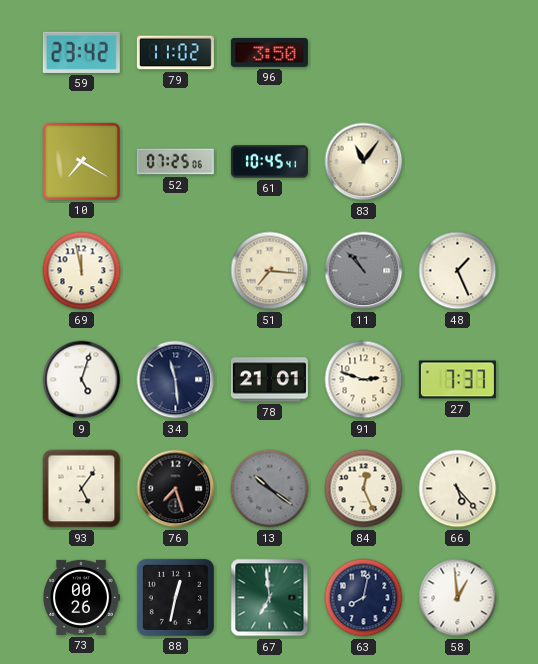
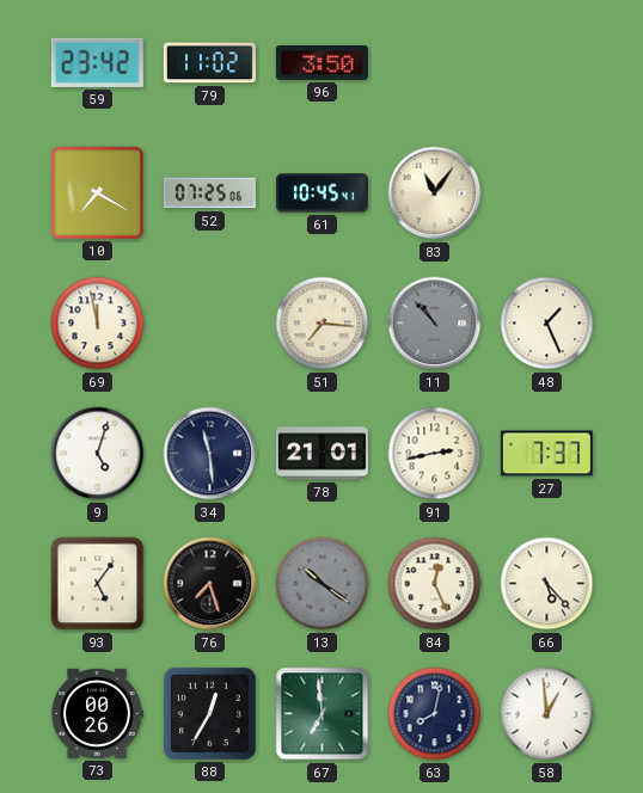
91: 2:48 -> 2:43 (435, 454)
88: 12:32 -> 12:35 (209, 713)
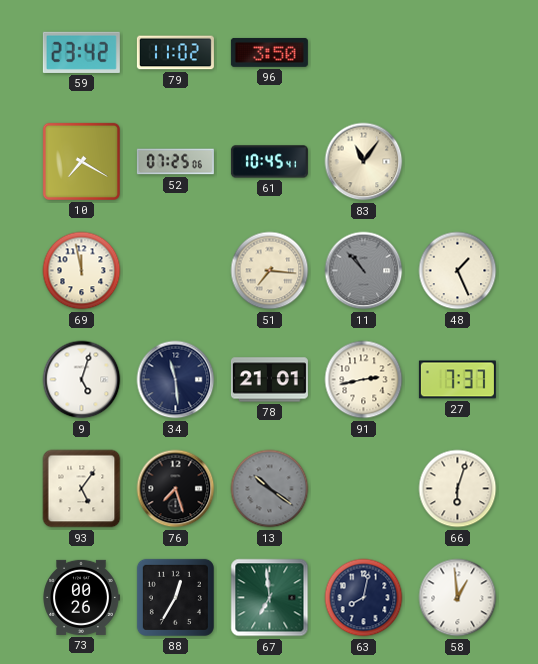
84: 12:26 -> none (435, 584)
66: 5:23 -> 6:03 (458, 489)
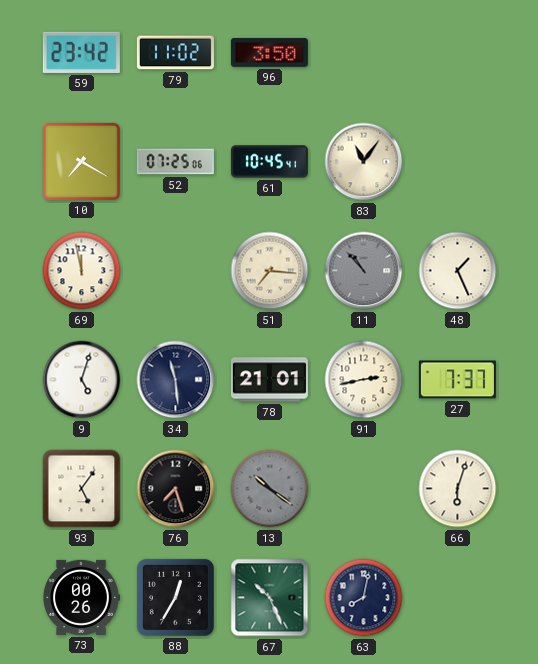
67: 6:59 -> 10:26 (270, 598)
58: 12:59 -> none (458, 598)
